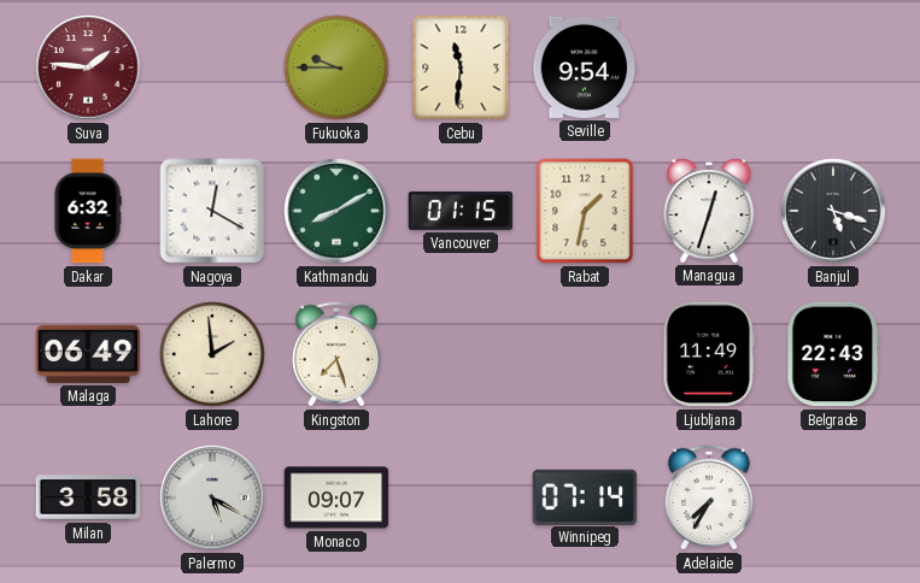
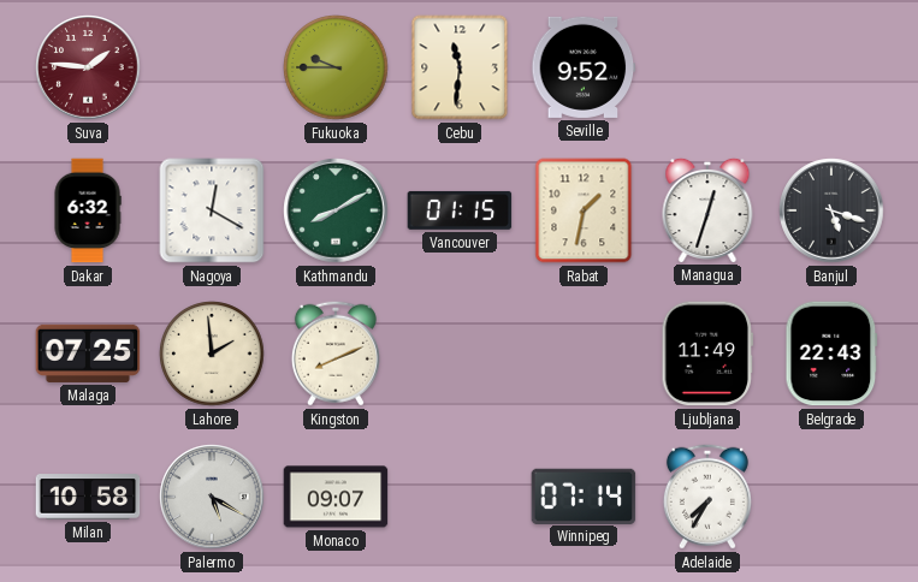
Seville: 9:54 -> 9:52 (584, 67)
Malaga: 06:49 -> 07:25 (88, 354)
Kingston: 7:27 -> 8:11 (336, 354)
Milan: 3:58 -> 10:58 (88, 497)
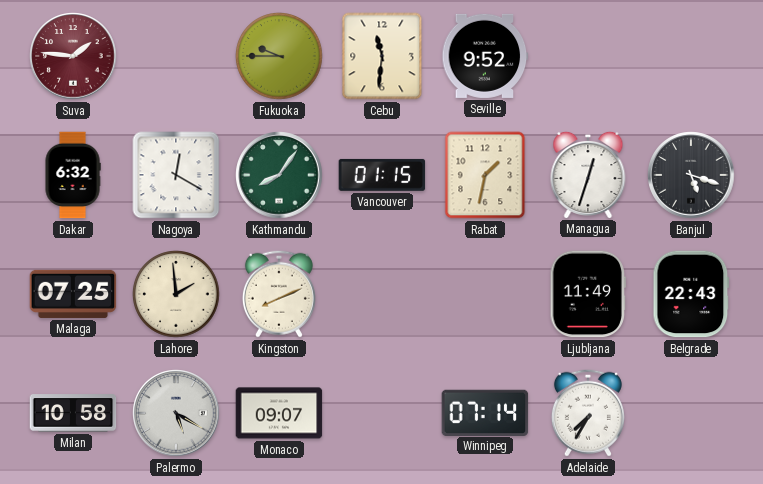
Kathmandu: 8:10 -> 8:06 (279, 175)
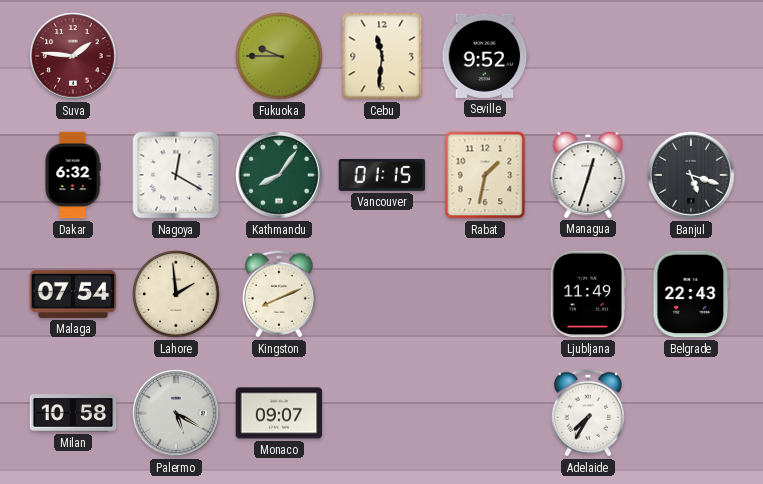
Malaga: 07:25 -> 07:54 (73, 294)
Winnipeg: 07:14 -> none (485, 412)
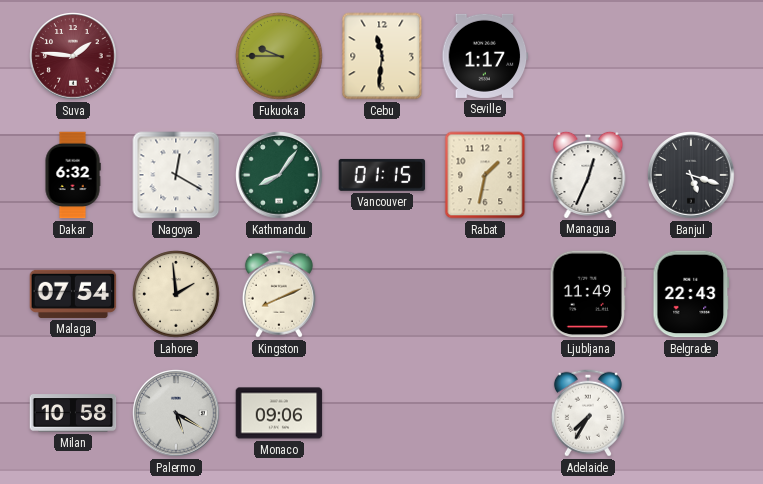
Seville: 9:52 -> 1:17 (485, 56)
Managua: 12:33 -> 12:34 (588, 174)
Monaco: 09:07 -> 09:06 (279, 413)
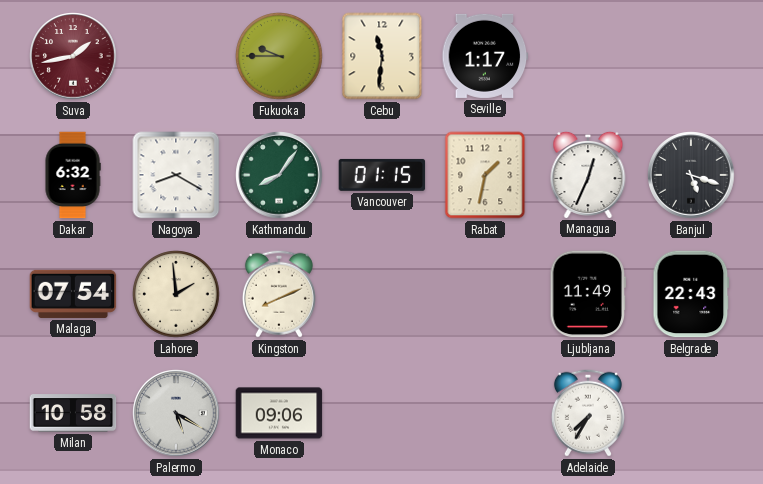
Suva: 1:46 -> 1:43 (73, 56)
Nagoya: 12:20 -> 8:20 (176, 175)
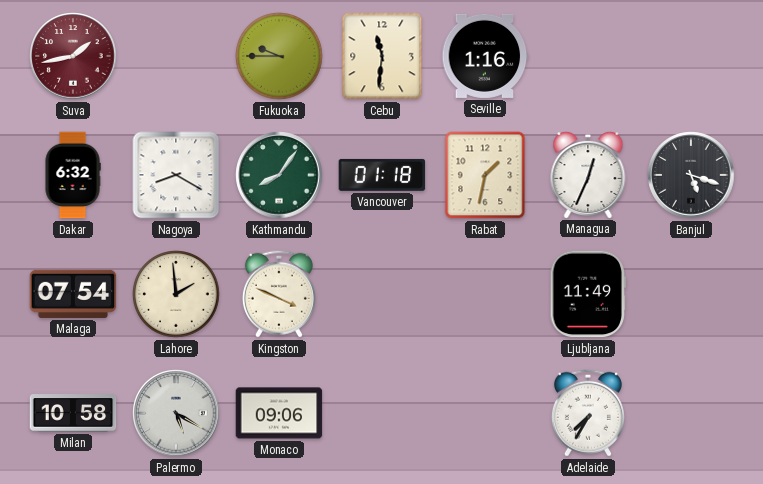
Seville: 1:17 -> 1:16 (485, 56)
Vancouver: 01:15 -> 01:18 (382, 175)
Kingston: 8:11 -> 3:49 (279, 294)
Belgrade: 22:43 -> none (691, 294)
